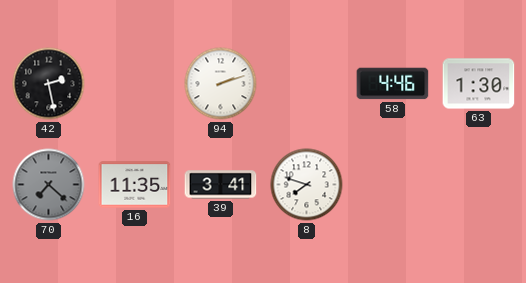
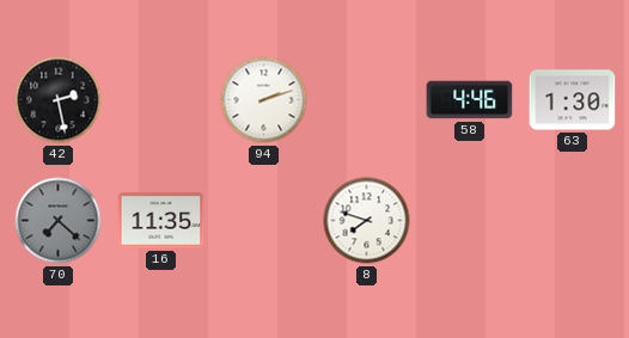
39: 3:41 -> none (221, 185)
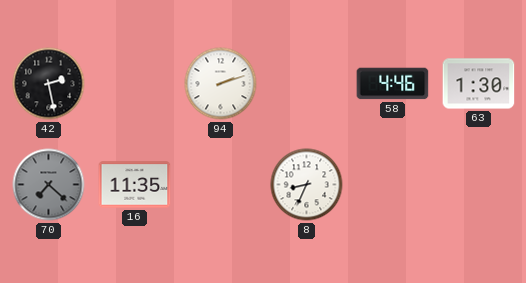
8: 7:48 -> 8:34 (307, 185)
